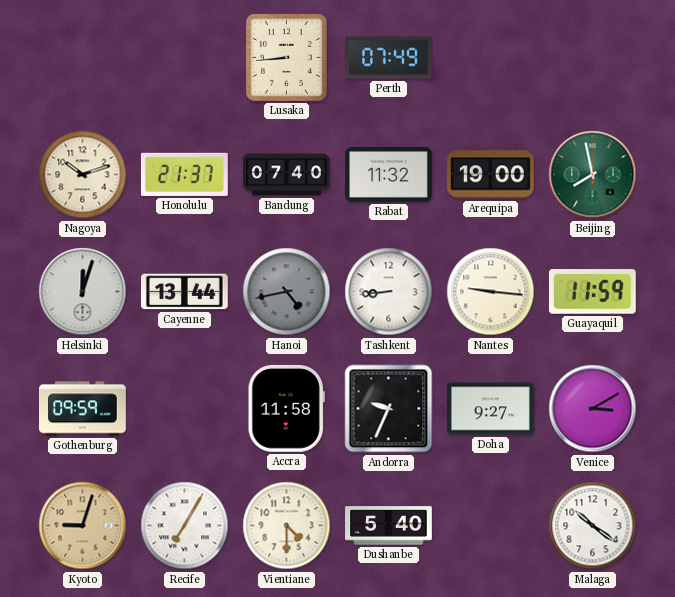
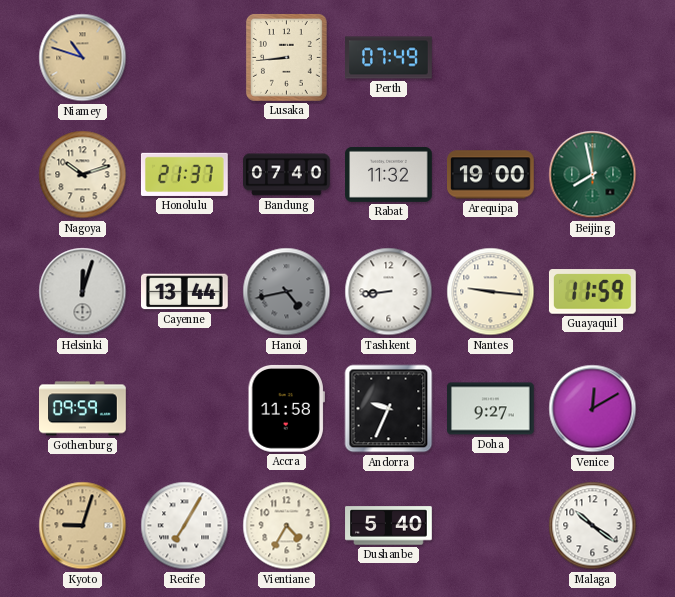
Niamey: none -> 10:48 (83, 58)
Venice: 3:10 -> 12:10 (593, 409)
Vientiane: 4:30 -> 4:35 (287, 526)
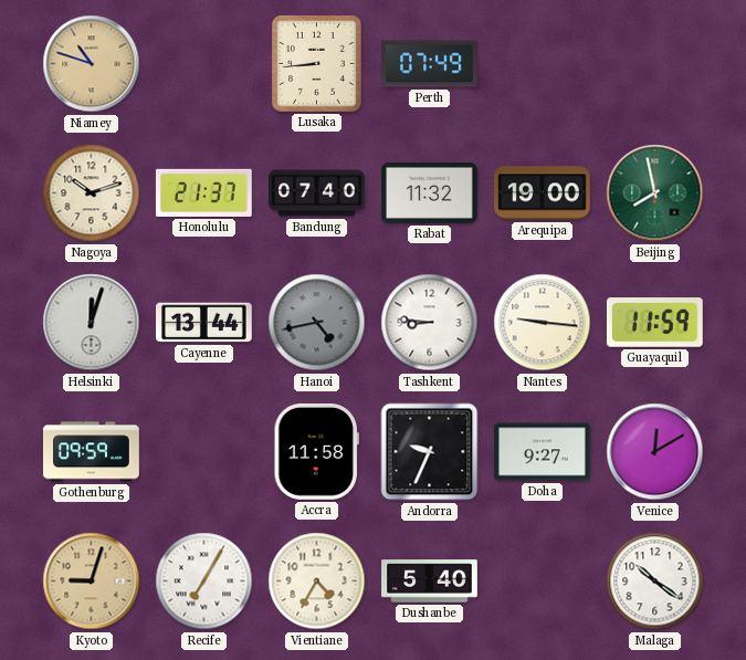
Tashkent: 8:44 -> 8:46 (430, 323)
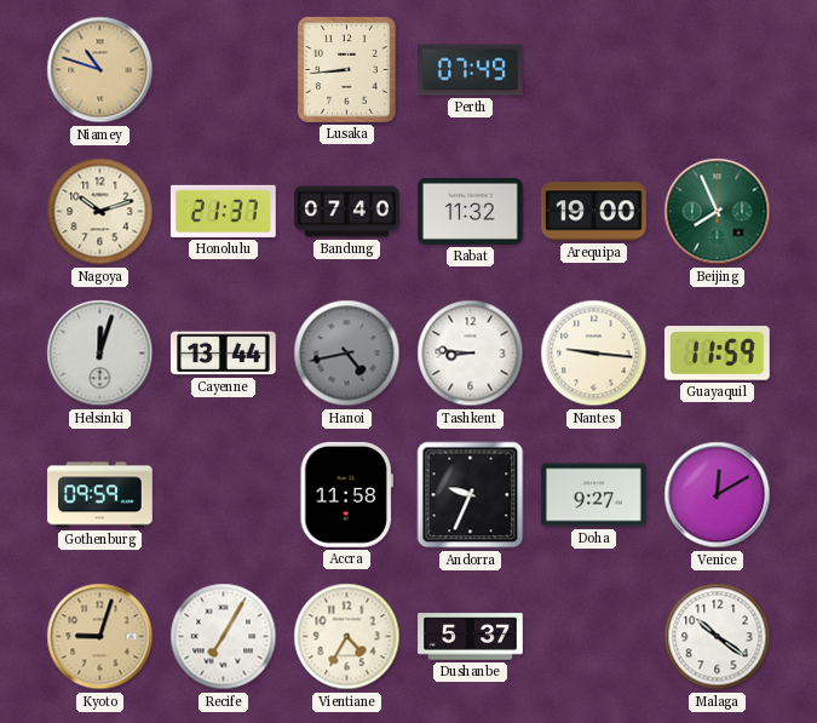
Beijing: 7:58 -> 7:56 (718, 212)
Dushanbe: 5:40 -> 5:37 (471, 637)
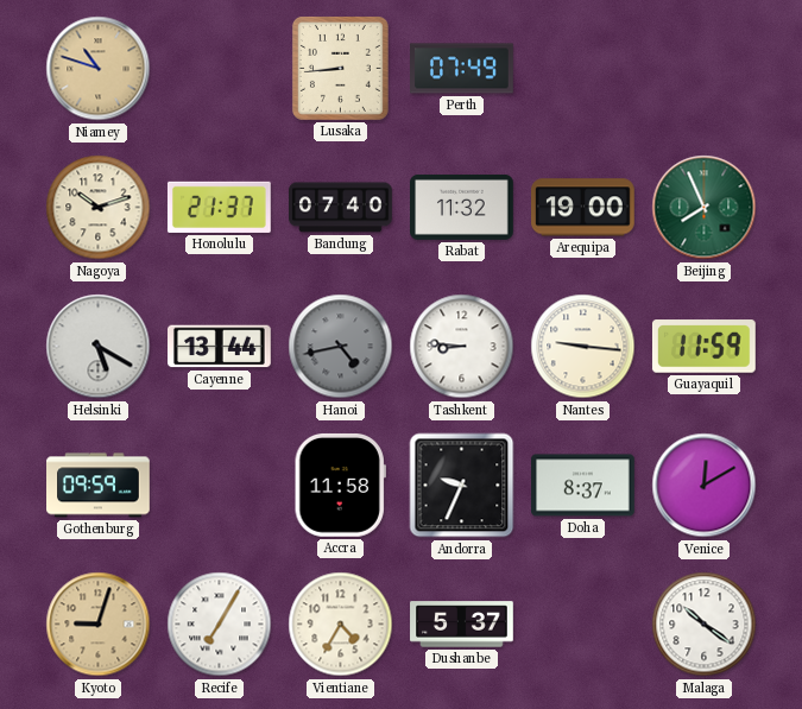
Helsinki: 12:03 -> 5:20 (99, 347)
Doha: 9:27 -> 8:37 (583, 486)
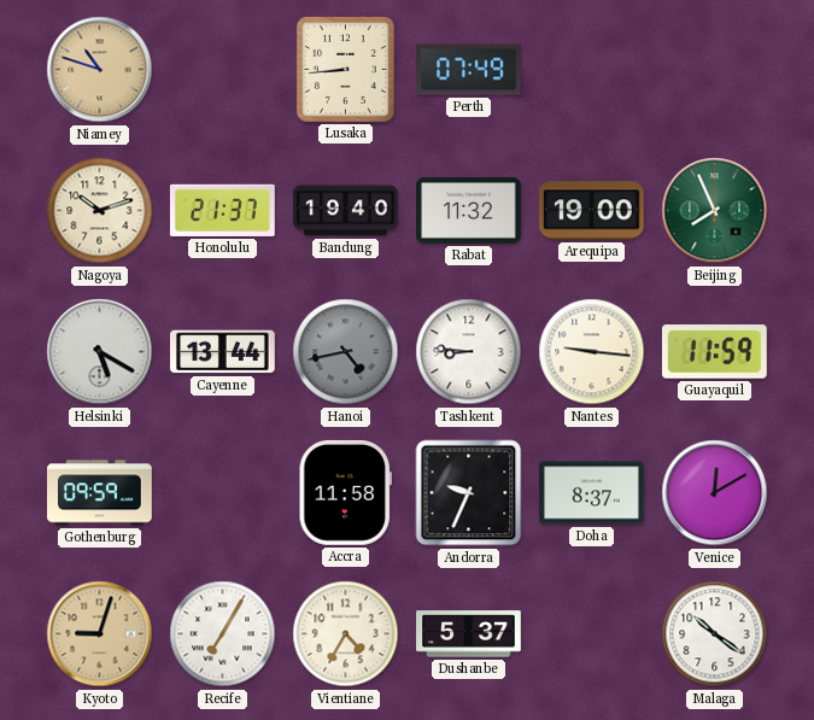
Bandung: 07:40 -> 19:40 (346, 211)
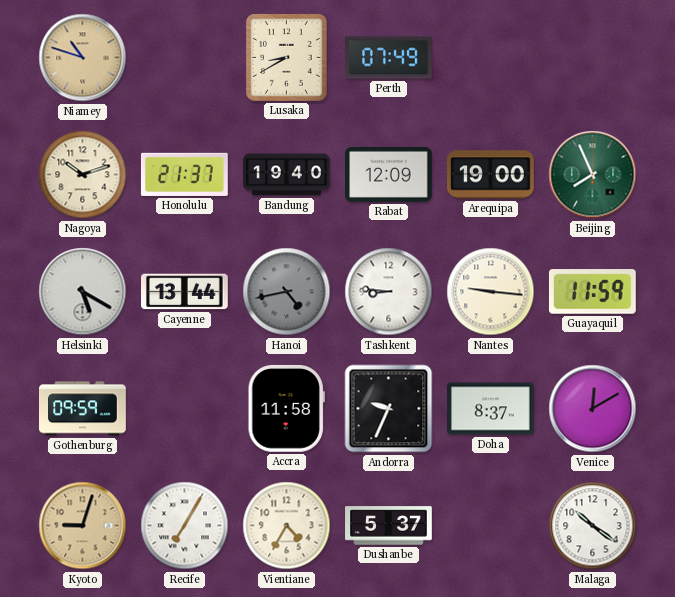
Lusaka: 8:44 -> 8:40 (286, 57)
Rabat: 11:32 -> 12:09 (389, 174)
